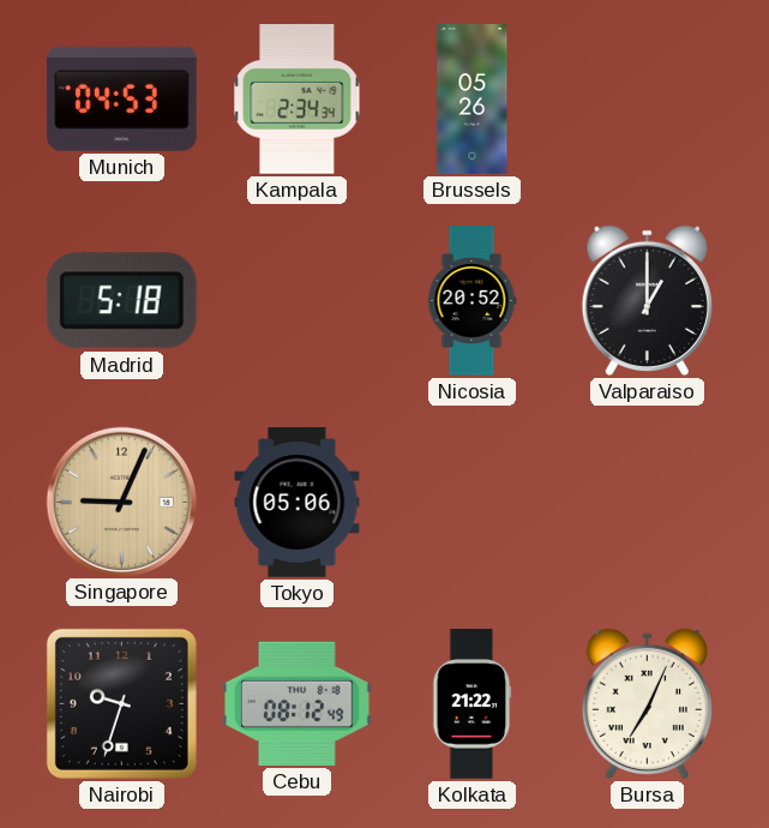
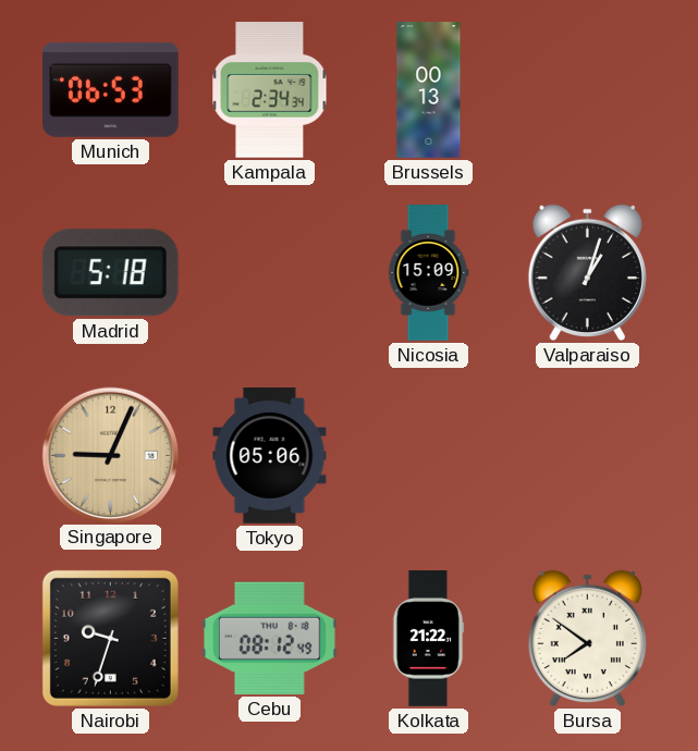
Munich: 04:53 -> 06:53 (111, 89)
Brussels: 05:26 -> 00:13 (429, 90)
Nicosia: 20:52 -> 15:09 (428, 273)
Valparaiso: 1:00 -> 1:03 (587, 273)
Bursa: 7:04 -> 7:51 (587, 639)
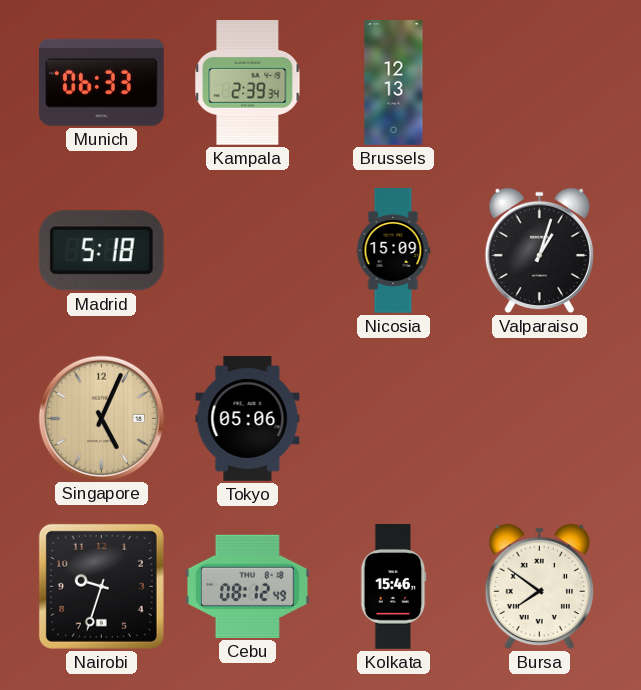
Munich: 06:53 -> 06:33 (102, 82)
Kampala: 2:34 -> 2:39 (248, 83)
Brussels: 00:13 -> 12:13 (394, 83)
Singapore: 9:04 -> 5:04 (101, 418)
Kolkata: 21:22 -> 15:46 (394, 587)
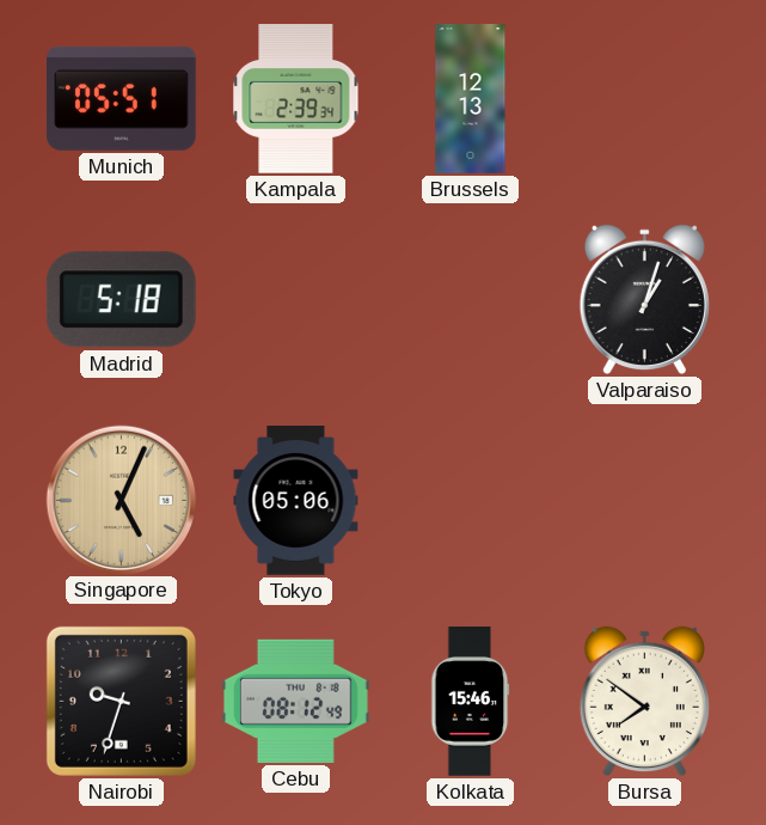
Munich: 06:33 -> 05:51 (122, 98)
Nicosia: 15:09 -> none (393, 251)
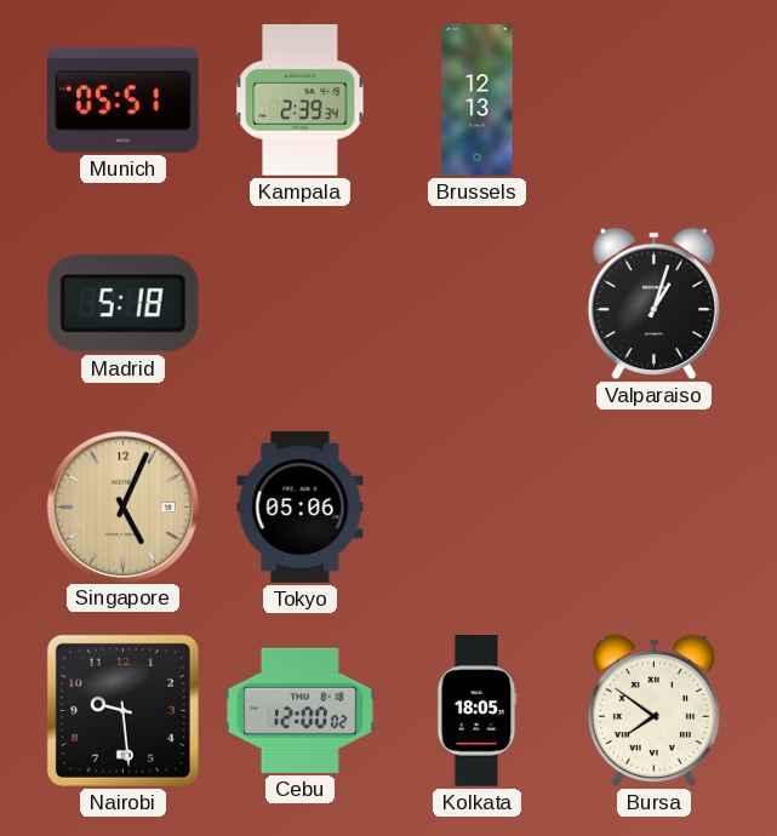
Nairobi: 9:33 -> 9:29 (122, 710)
Cebu: 08:12 -> 12:00 (299, 710)
Kolkata: 15:46 -> 18:05 (478, 711)
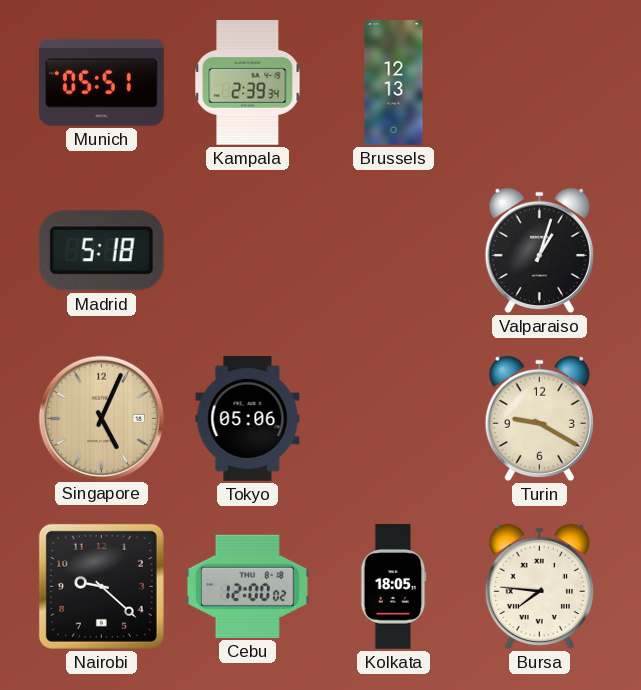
Turin: none -> 9:20 (539, 419)
Nairobi: 9:29 -> 9:22 (101, 586)
Bursa: 7:51 -> 7:46 (539, 587)
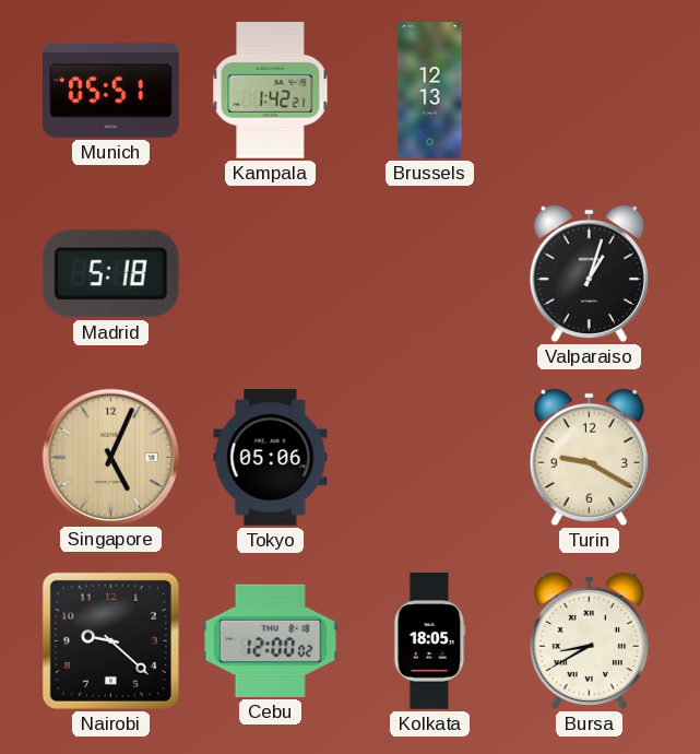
Kampala: 2:39 -> 1:42 (271, 91)
Bursa: 7:46 -> 8:40 (589, 641)
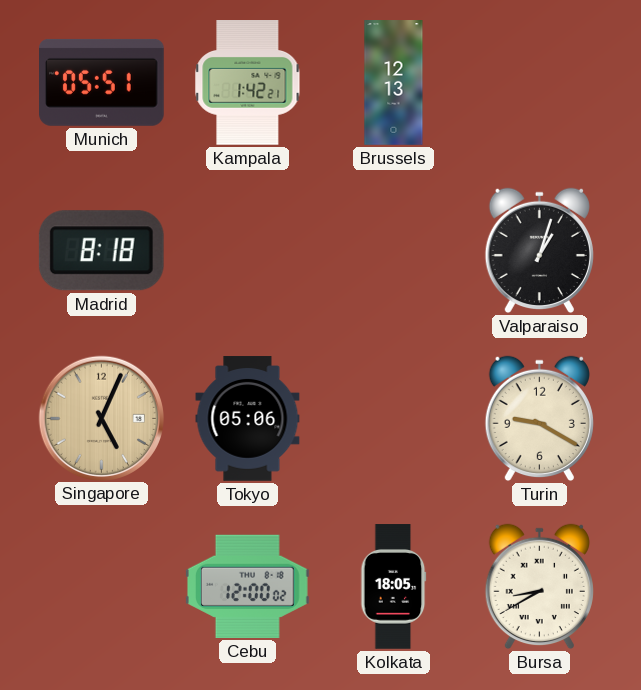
Madrid: 5:18 -> 8:18 (101, 251)
Nairobi: 9:22 -> none (110, 640)
